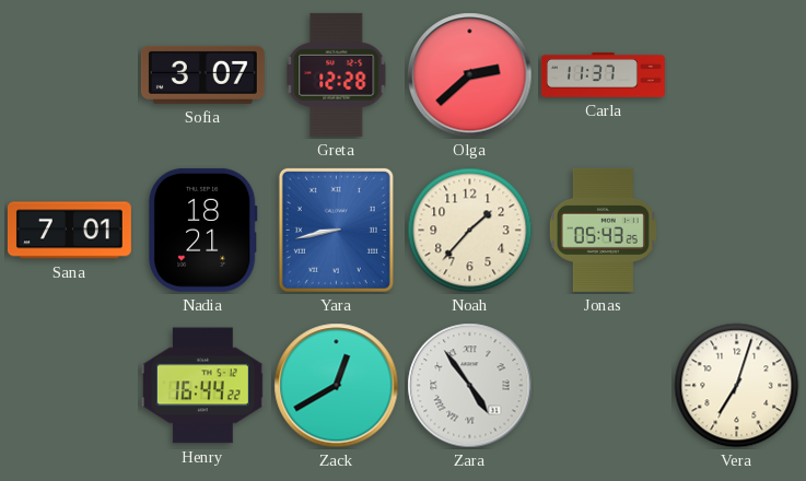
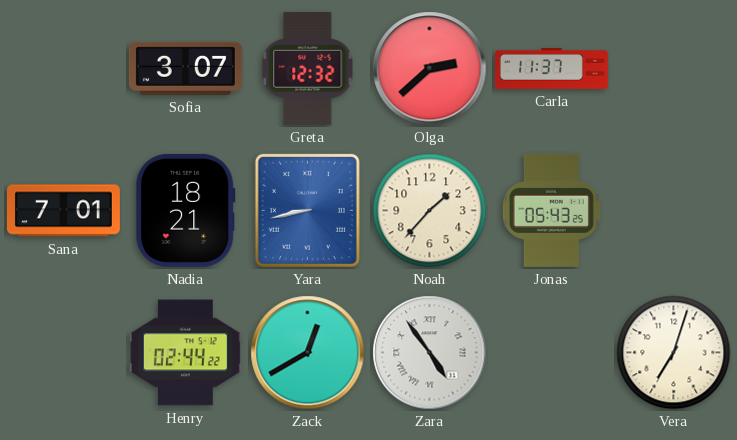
Greta: 12:28 -> 12:32 (308, 68)
Henry: 16:44 -> 02:44 (185, 353)
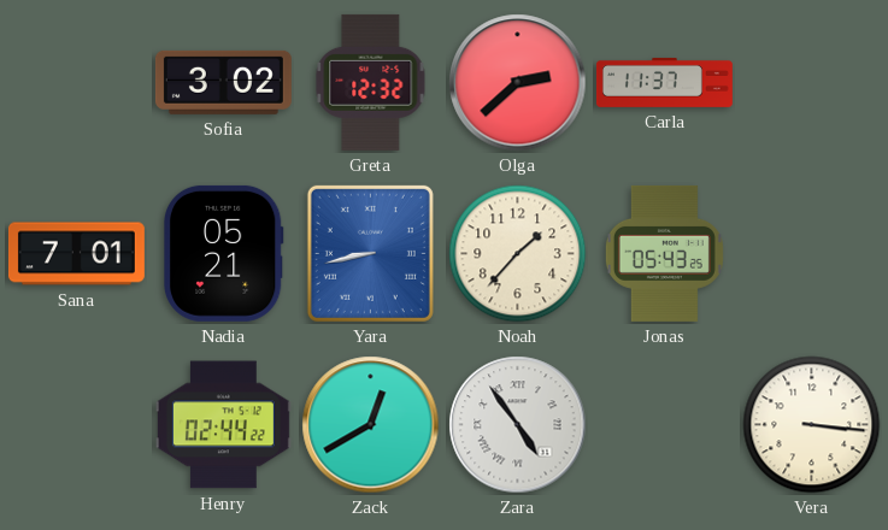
Sofia: 3:07 -> 3:02 (223, 82)
Nadia: 18:21 -> 05:21 (223, 253)
Vera: 7:03 -> 3:16 (812, 425)
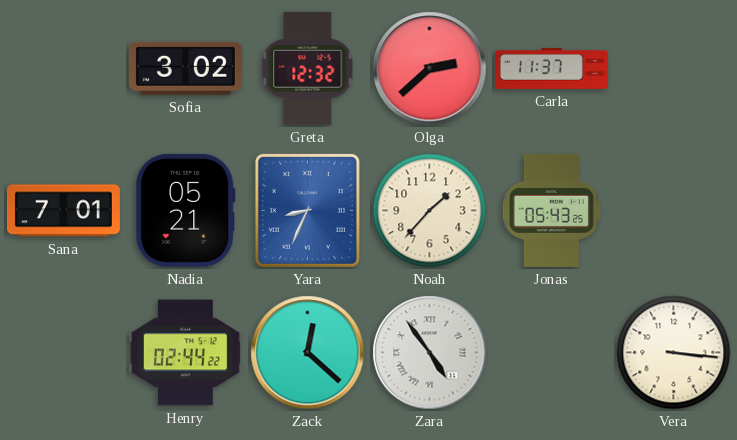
Yara: 8:43 -> 8:34 (307, 210)
Zack: 12:40 -> 12:22 (308, 353)
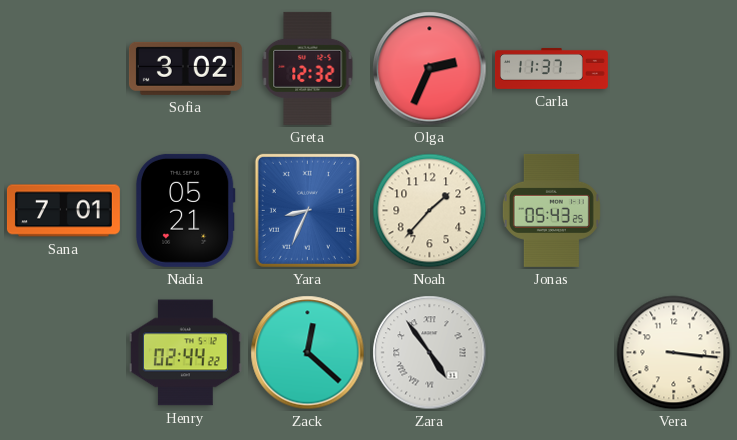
Olga: 2:38 -> 2:34 (430, 69)
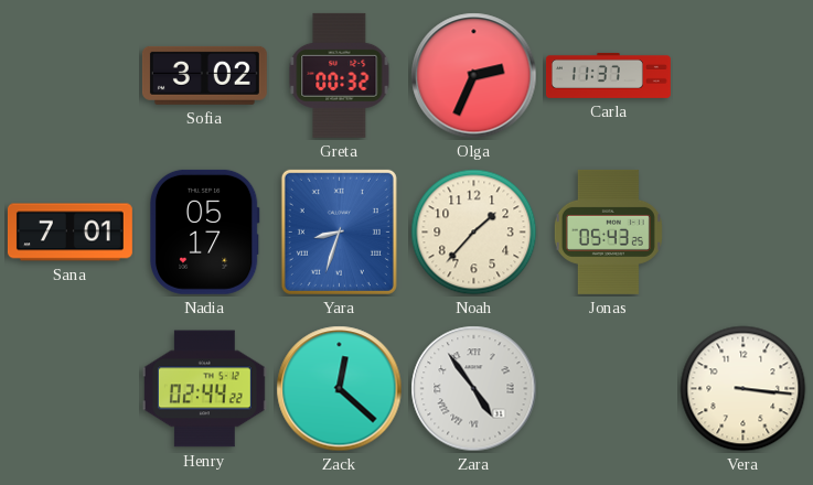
Greta: 12:32 -> 00:32 (340, 75)
Nadia: 05:21 -> 05:17 (204, 231)
Yara: 8:34 -> 8:33 (339, 231)
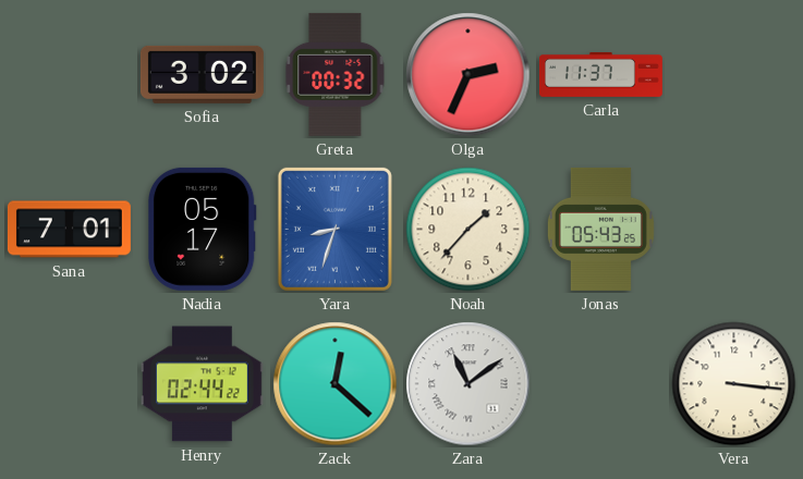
Zara: 4:54 -> 11:09 (469, 384)
